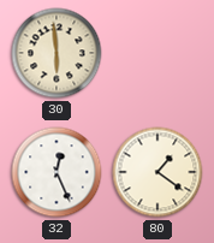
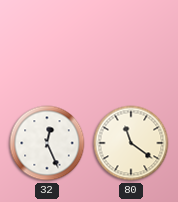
30: 5:59 -> none (57, 53)
80: 1:21 -> 11:21 (131, 143)
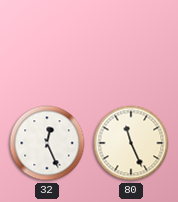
80: 11:21 -> 11:26 (131, 143)
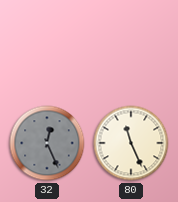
32 dial: white -> grey (47, 143)
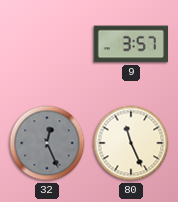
9: none -> 3:57 (131, 44)
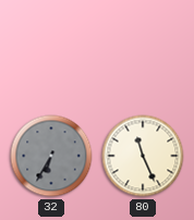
9: 3:57 -> none (131, 44)
32: 12:26 -> 6:35 (51, 156)
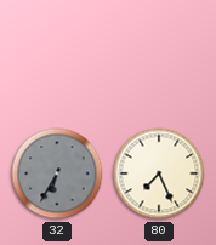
80: 11:26 -> 7:26 (159, 173)
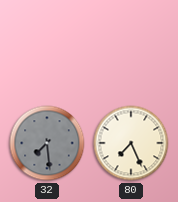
32: 6:35 -> 7:29 (47, 143)
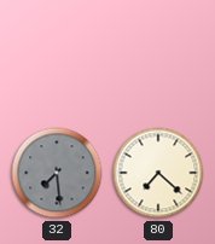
80: 7:26 -> 7:22 (158, 173)
